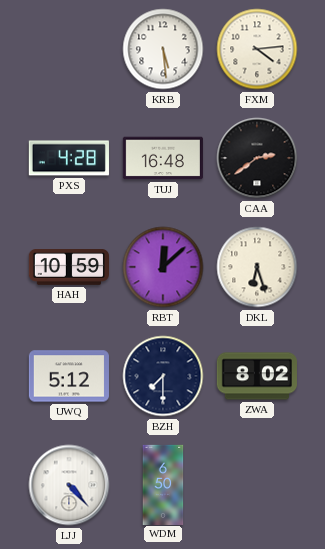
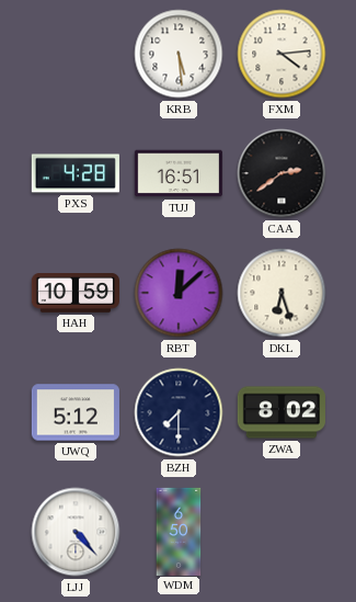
TUJ: 16:48 -> 16:51 (179, 173)
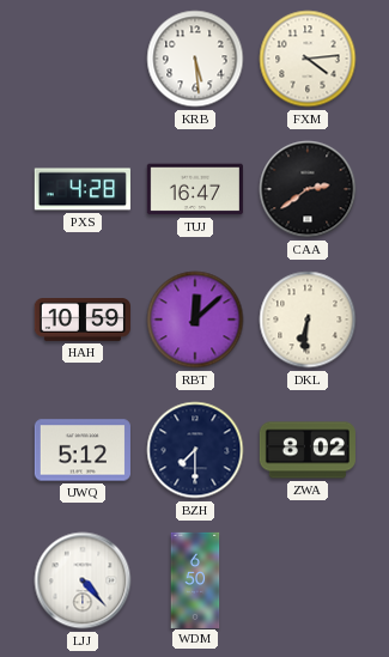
TUJ: 16:51 -> 16:47 (195, 189)
DKL: 6:27 -> 6:31 (308, 320)
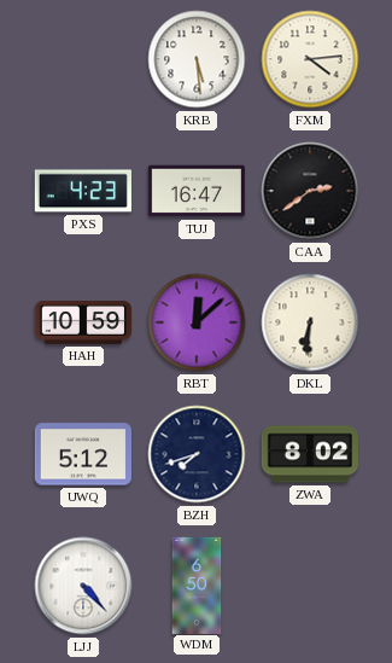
PXS: 4:28 -> 4:23 (83, 191)
BZH: 7:30 -> 7:42 (197, 454)
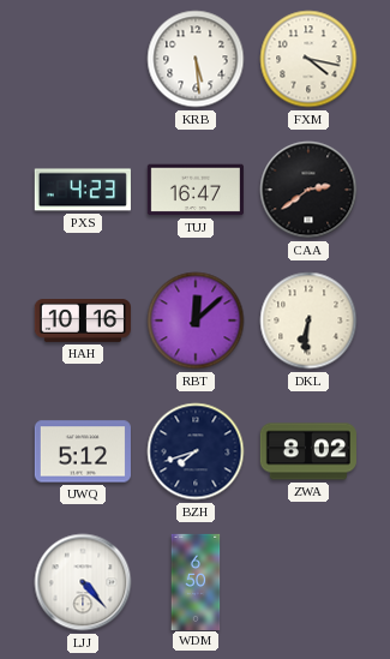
FXM: 4:14 -> 4:17 (308, 59)
HAH: 10:59 -> 10:16 (82, 322)
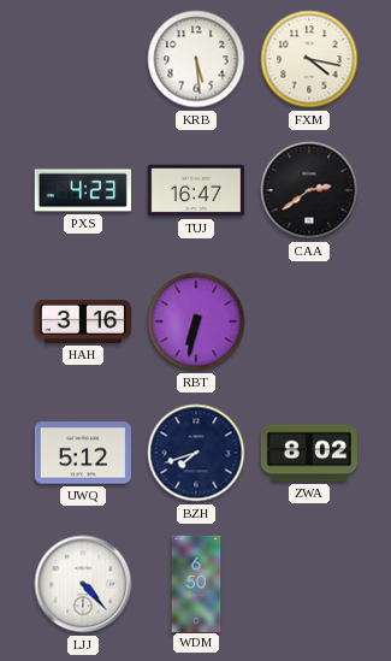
HAH: 10:16 -> 3:16 (82, 323)
RBT: 12:08 -> 6:32 (196, 321)
DKL: 6:31 -> none (308, 320)
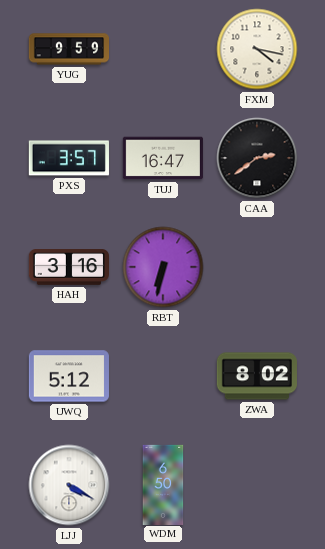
YUG: none -> 9:59 (68, 49)
KRB: 5:29 -> none (196, 59)
PXS: 4:23 -> 3:57 (69, 158)
BZH: 7:42 -> none (196, 453)
LJJ: 4:23 -> 4:20 (69, 485)
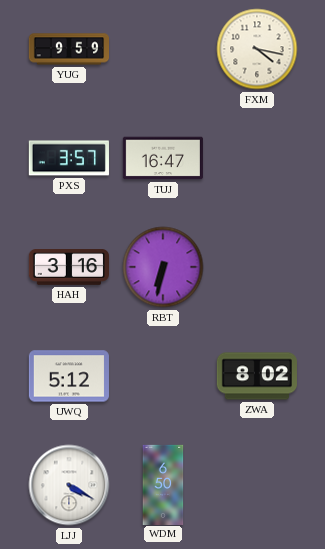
CAA: 2:39 -> none (257, 158)
